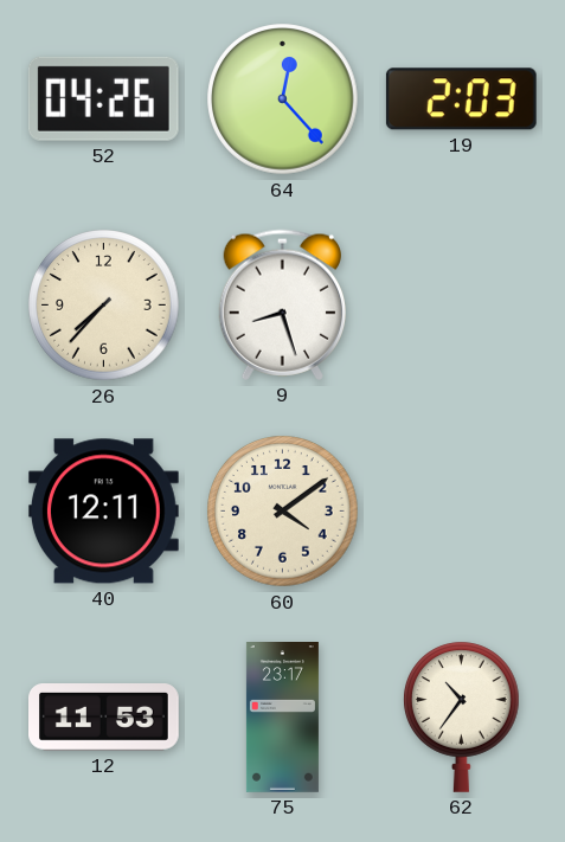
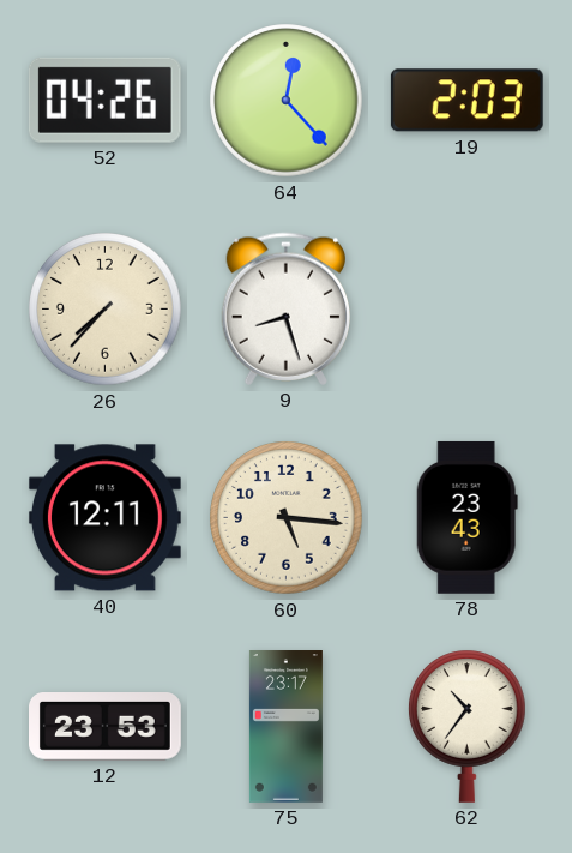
60: 4:09 -> 5:16 (287, 518)
78: none -> 23:43 (466, 517)
12: 11:53 -> 23:53 (106, 727)
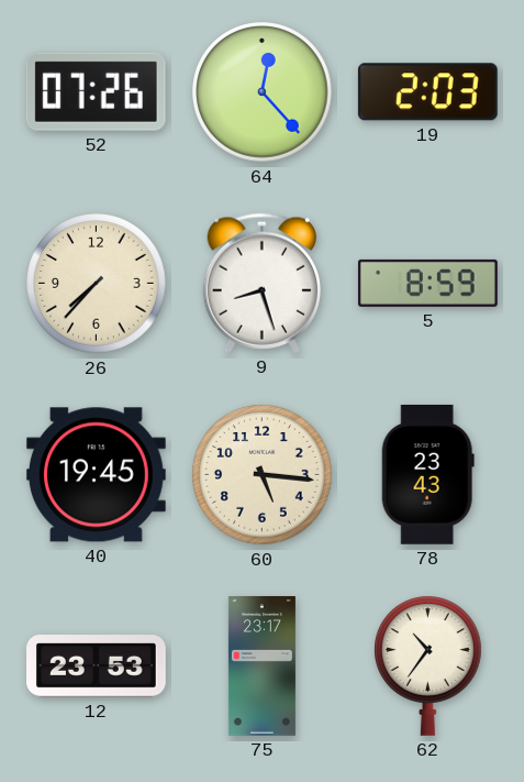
52: 04:26 -> 07:26 (96, 91)
5: none -> 8:59 (427, 283)
40: 12:11 -> 19:45 (96, 475)
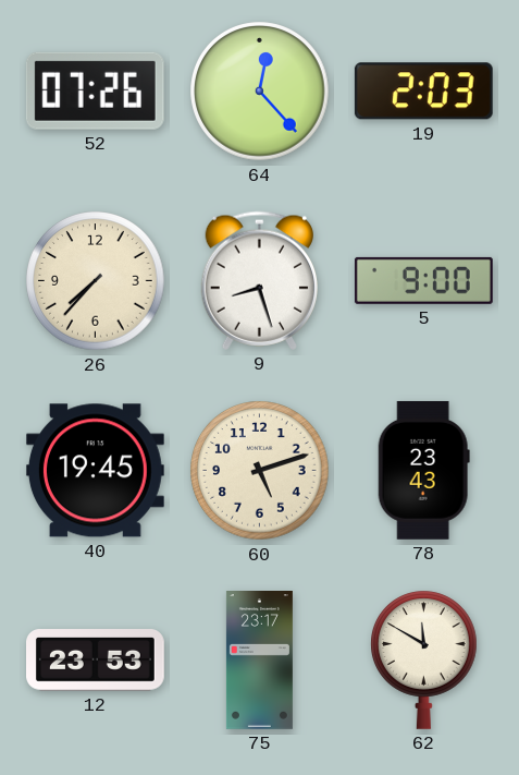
5: 8:59 -> 9:00 (423, 280)
60: 5:16 -> 5:12 (260, 471)
62: 10:36 -> 11:50 (424, 659)
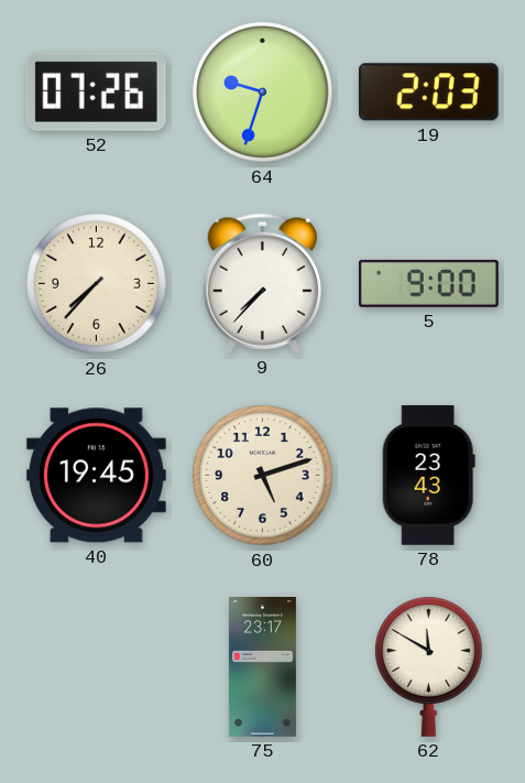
64: 12:23 -> 9:33 (263, 93)
9: 8:27 -> 7:37 (262, 283)
12: 23:53 -> none (96, 661)
